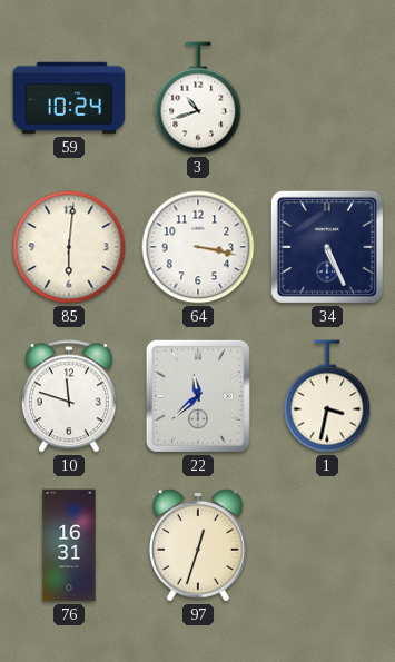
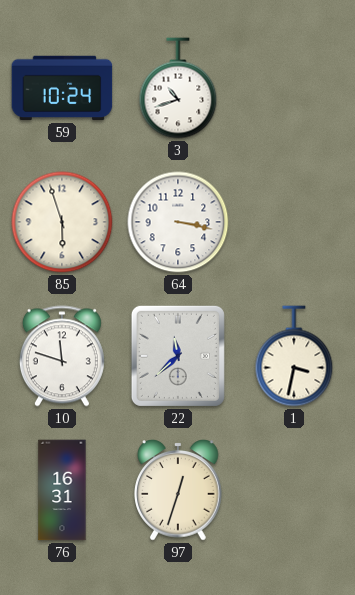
85: 6:01 -> 5:57 (62, 222)
34: 5:26 -> none (327, 247)
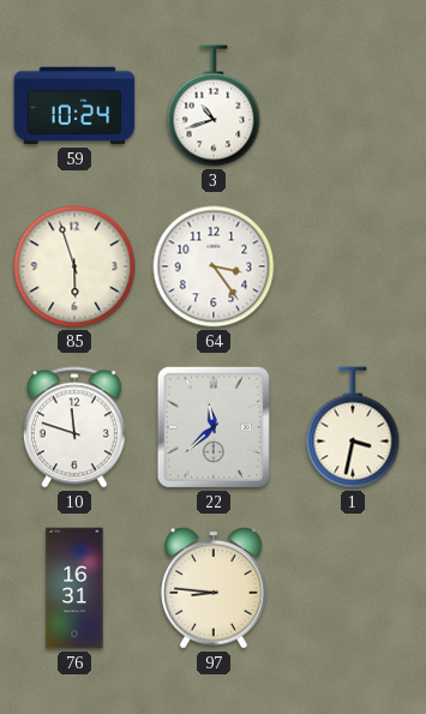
64: 3:17 -> 3:24 (214, 266)
97: 12:33 -> 8:46 (214, 588)
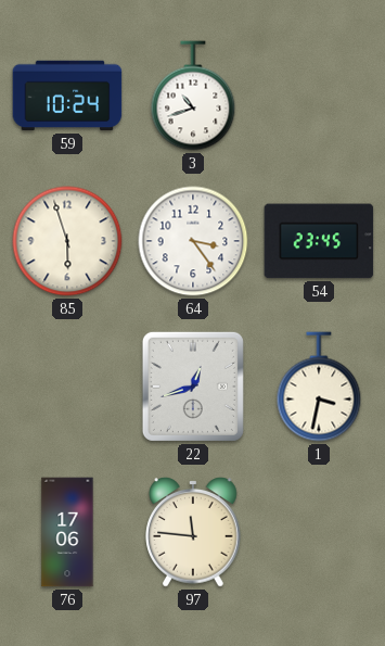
54: none -> 23:45 (319, 241)
10: 11:48 -> none (74, 427)
22: 11:38 -> 12:42 (193, 387)
76: 16:31 -> 17:06 (67, 532)
97: 8:46 -> 11:46 (193, 532)
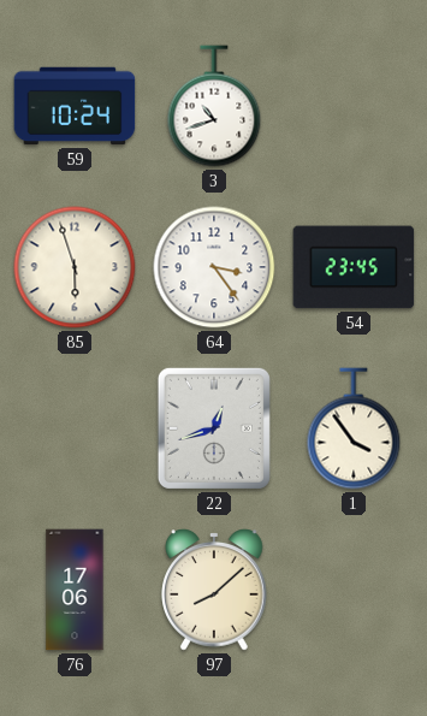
1: 3:32 -> 3:54 (354, 428)
97: 11:46 -> 8:08 (214, 590)
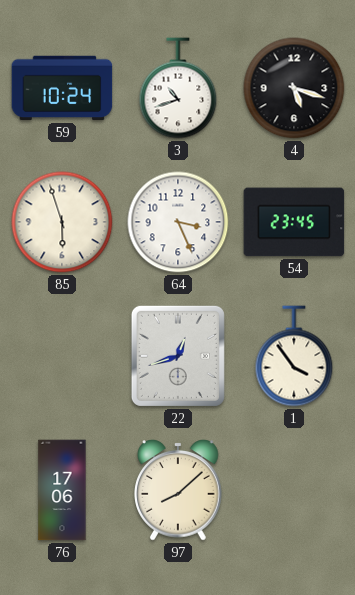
4: none -> 5:18 (294, 88)
64: 3:24 -> 3:26 (178, 222)
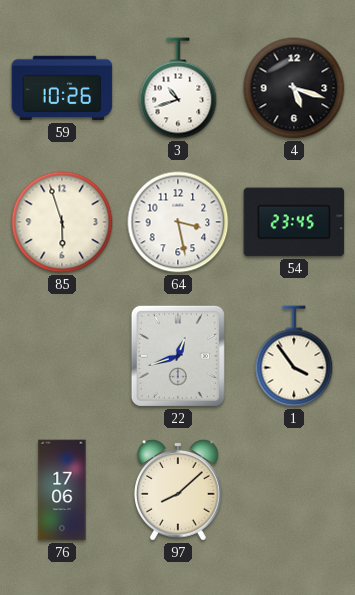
59: 10:24 -> 10:26 (62, 88)
64: 3:26 -> 3:28 (178, 222)
